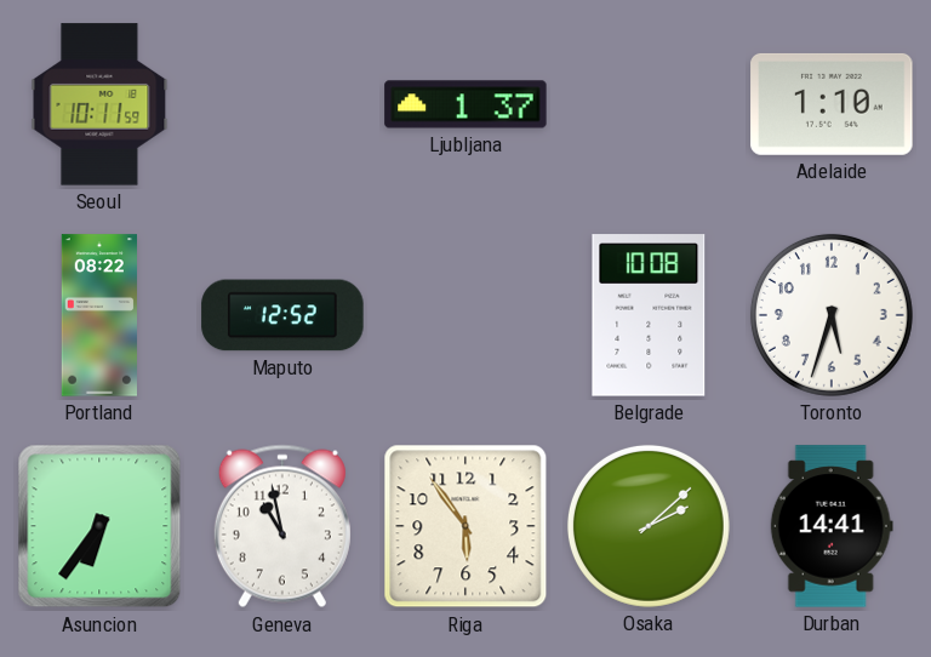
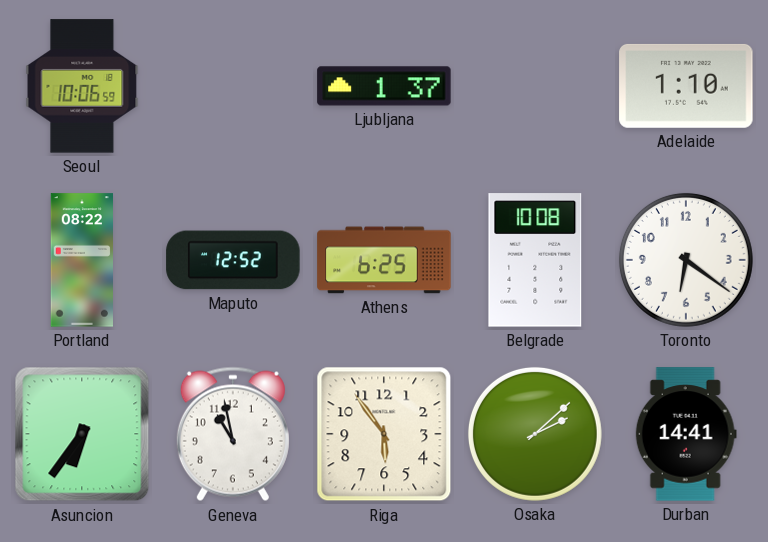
Seoul: 10:11 -> 10:06 (82, 86)
Athens: none -> 6:25 (384, 260)
Toronto: 5:33 -> 6:21 (686, 260)
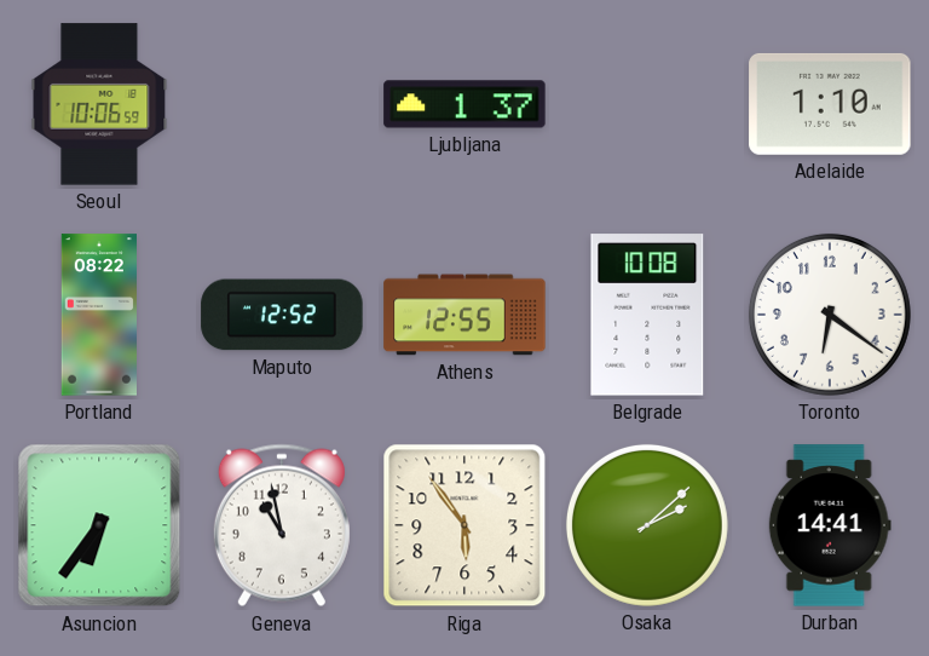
Athens: 6:25 -> 12:55 (464, 315)
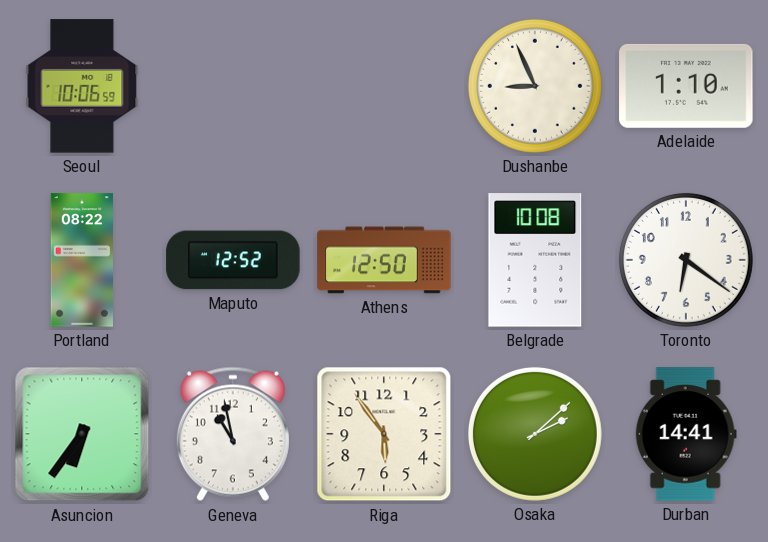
Ljubljana: 1:37 -> none (464, 104)
Dushanbe: none -> 8:56 (535, 86)
Athens: 12:55 -> 12:50 (384, 260)
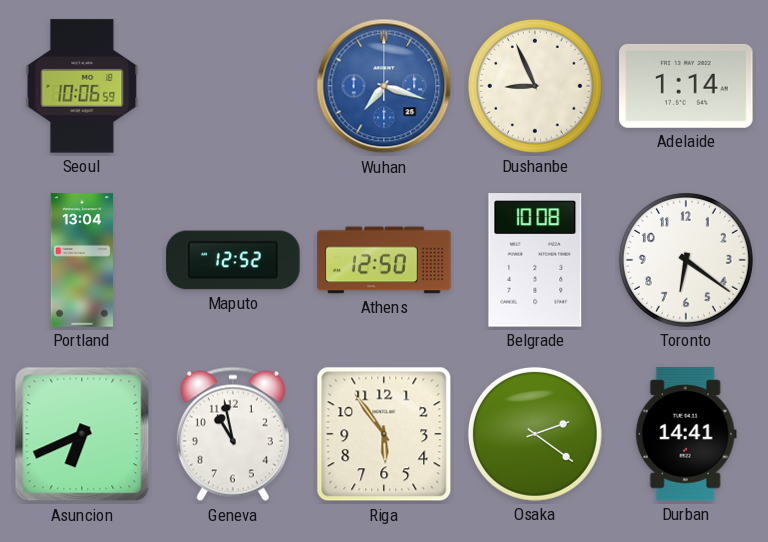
Wuhan: none -> 7:18 (384, 86)
Adelaide: 1:10 -> 1:14 (686, 86)
Portland: 08:22 -> 13:04 (81, 260)
Asuncion: 6:36 -> 6:41 (82, 434)
Osaka: 2:08 -> 2:21 (535, 434)
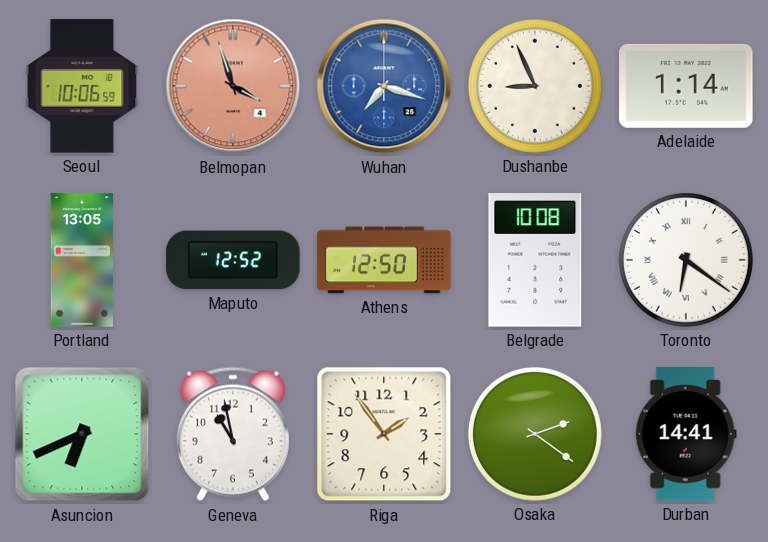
Belmopan: none -> 3:57 (233, 86)
Portland: 13:04 -> 13:05 (81, 260)
Toronto numerals: Arabic -> Roman (686, 260)
Riga: 5:54 -> 1:54 (384, 434)
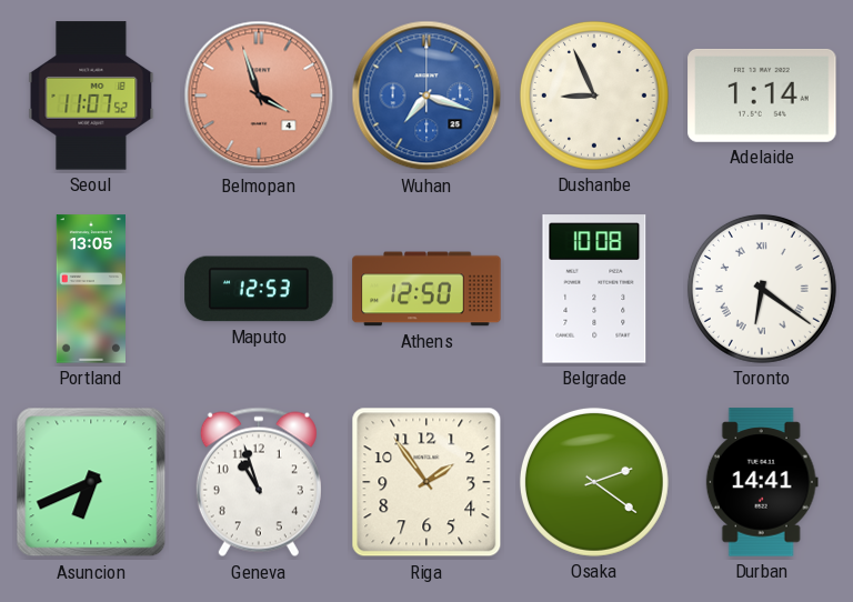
Seoul: 10:06 -> 11:07 (91, 96)
Maputo: 12:52 -> 12:53 (259, 289)
Geneva: 10:58 -> 10:57 (259, 482)
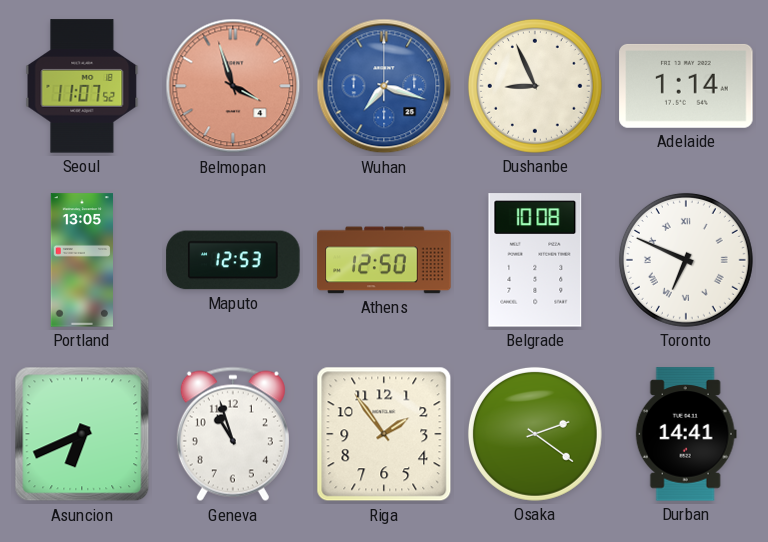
Toronto: 6:21 -> 6:49 (686, 260)
